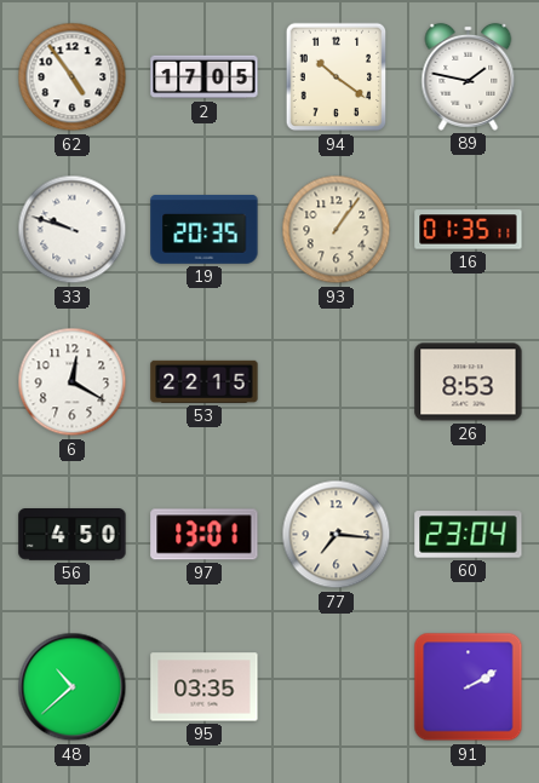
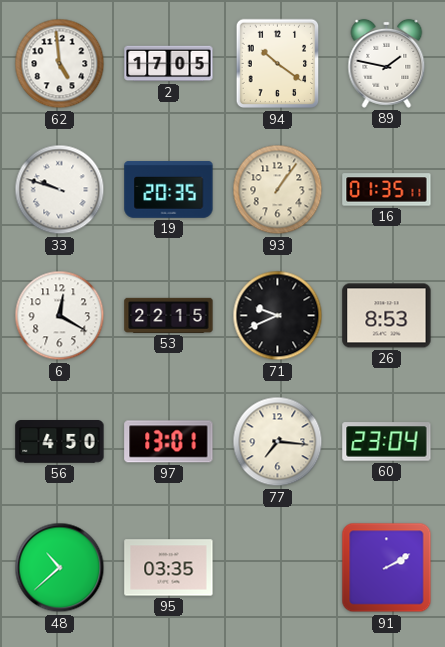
62: 4:54 -> 4:59 (60, 64)
71: none -> 9:41 (278, 316)
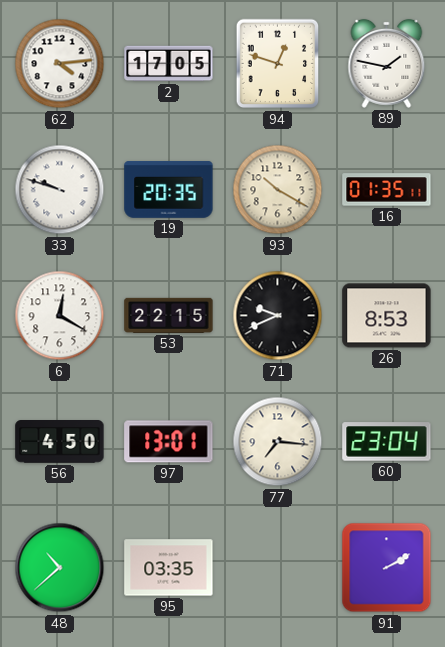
62: 4:59 -> 4:14 (60, 64)
94: 10:21 -> 12:48 (278, 64)
93: 1:06 -> 10:20 (278, 190)
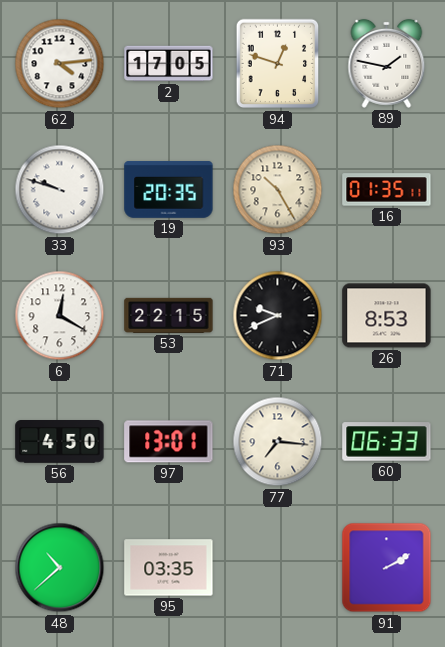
93: 10:20 -> 10:25 (278, 190)
60: 23:04 -> 06:33 (387, 442)
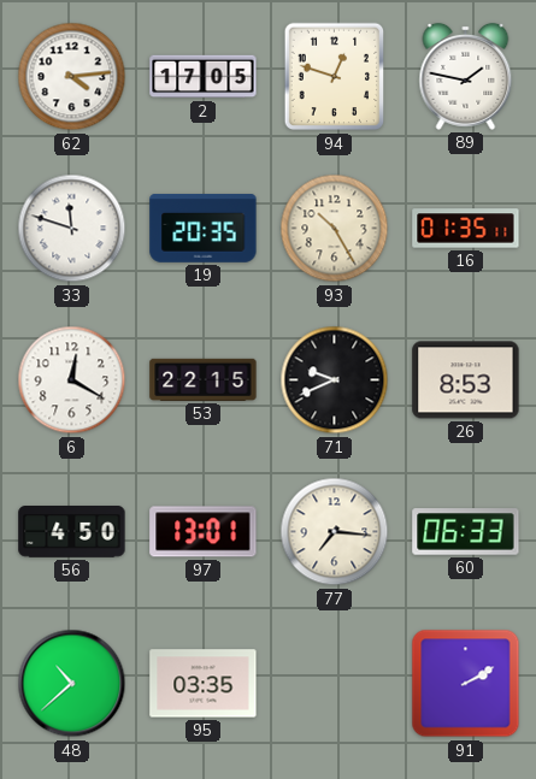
33: 9:48 -> 11:48 (72, 229)
